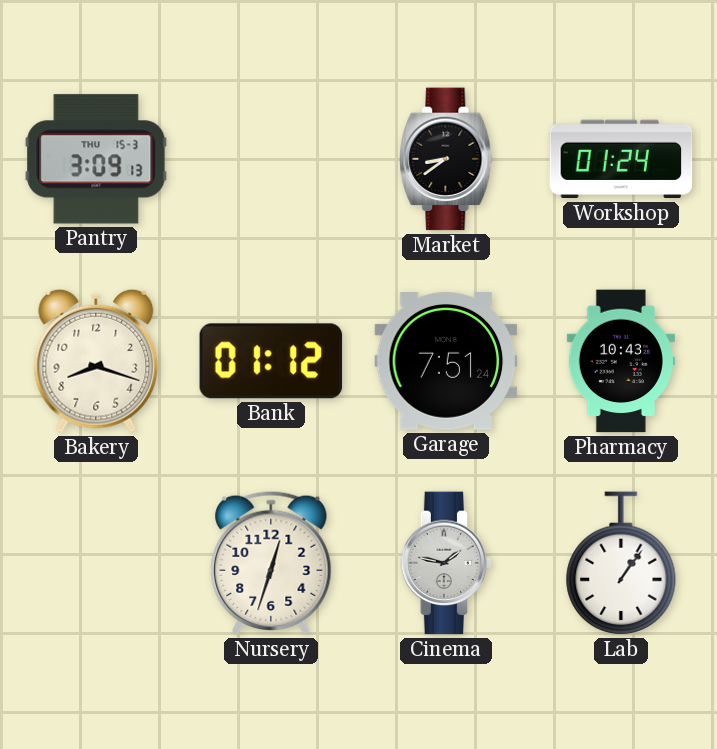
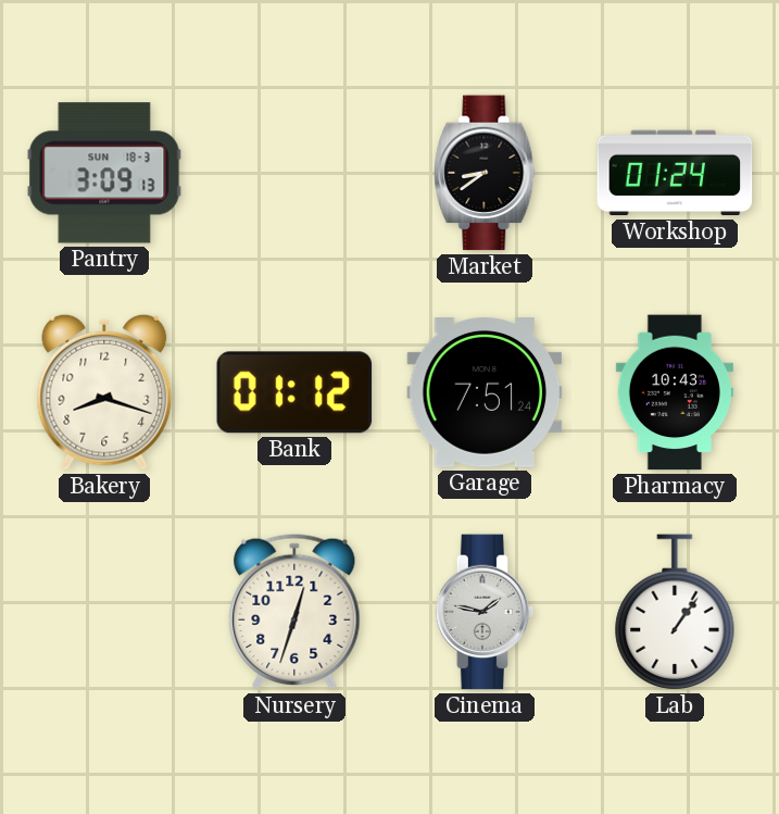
Pantry date: THU 15-3 -> SUN 18-3 (104, 173)
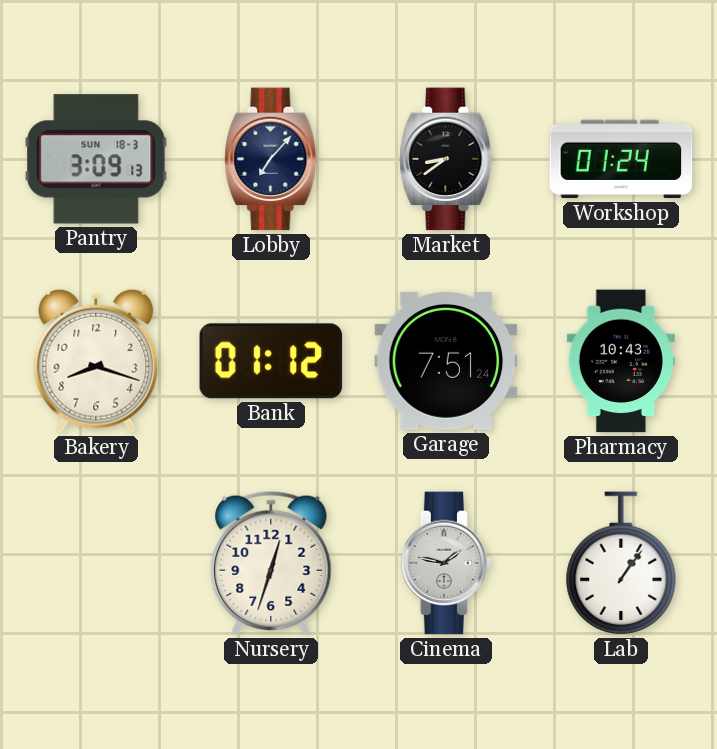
Lobby: none -> 7:07 (271, 159)
